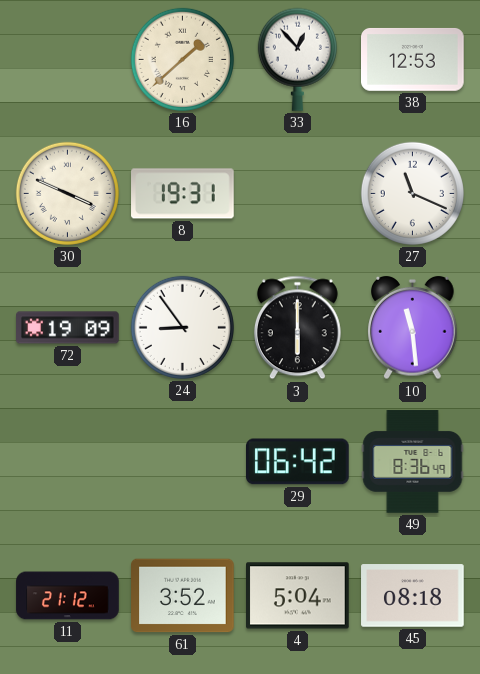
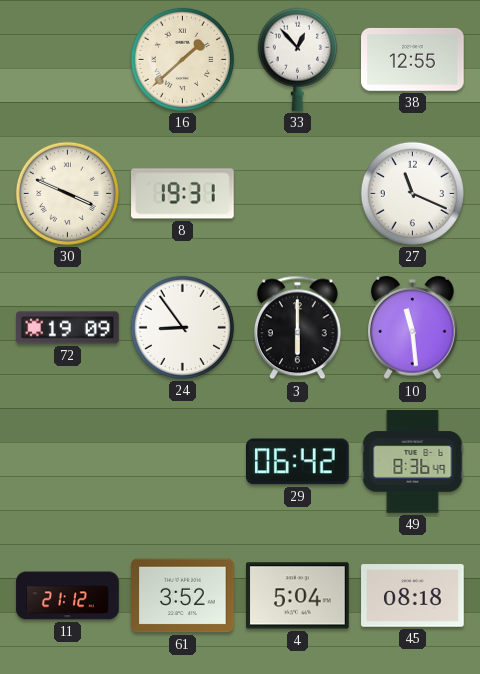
38: 12:53 -> 12:55 (413, 60)
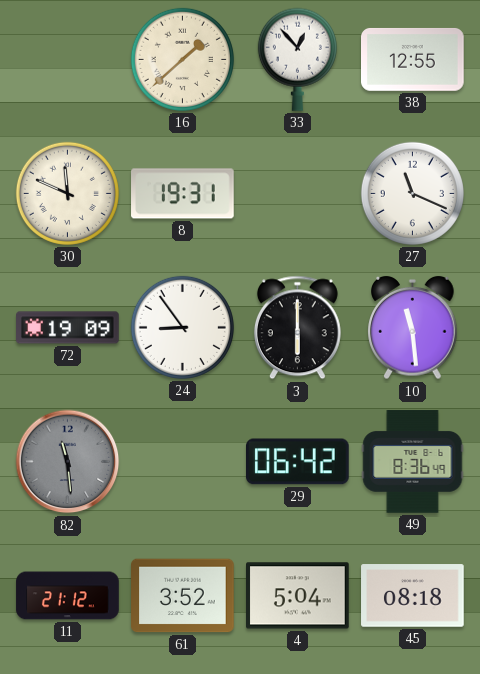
30: 3:49 -> 11:49 (67, 193)
82: none -> 11:29 (68, 462)
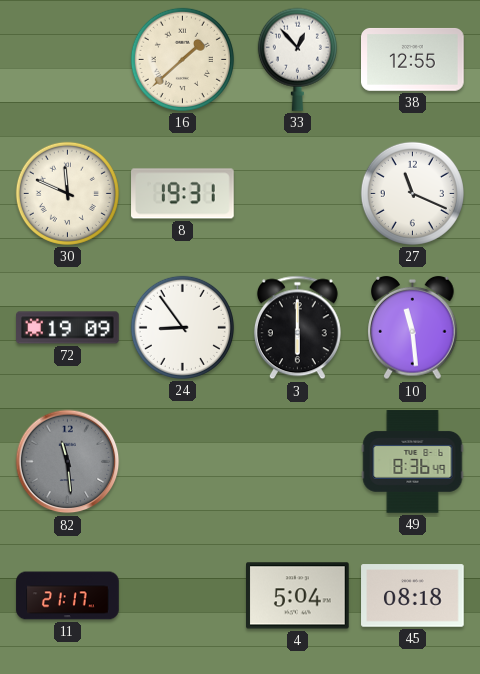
29: 06:42 -> none (298, 462)
11: 21:12 -> 21:17 (68, 596)
61: 3:52 -> none (183, 596)
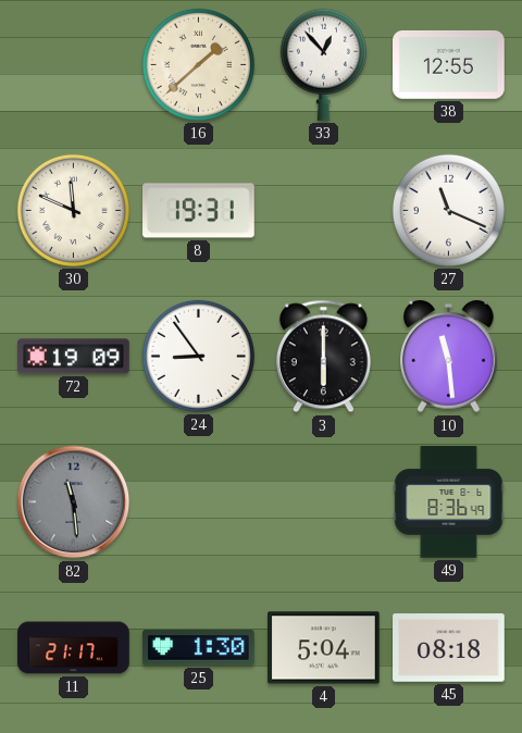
25: none -> 1:30 (199, 648)
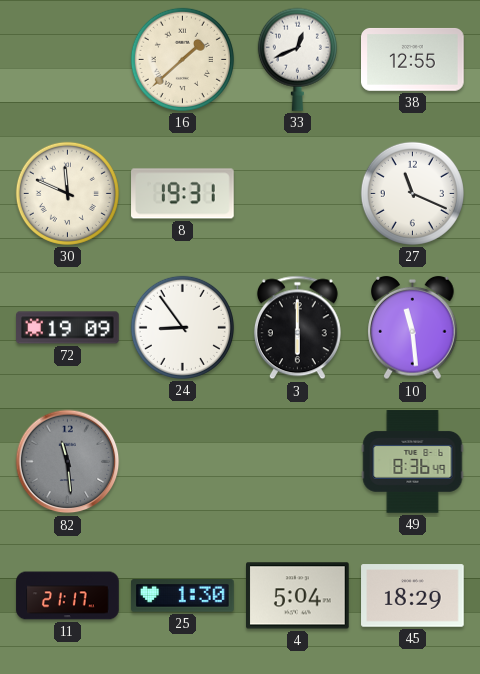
33: 12:53 -> 12:41 (297, 59)
45: 08:18 -> 18:29 (413, 596)
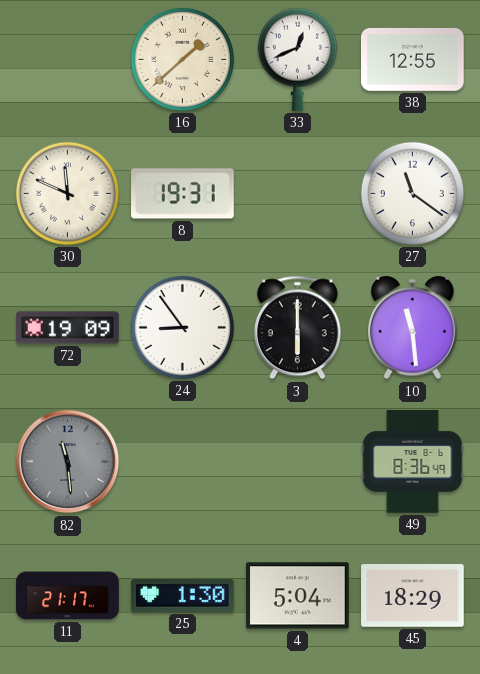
27: 11:19 -> 11:21 (412, 193)
